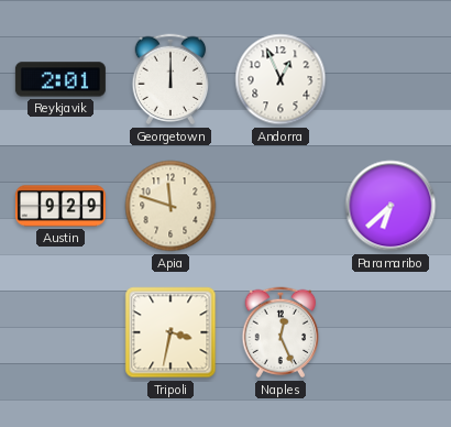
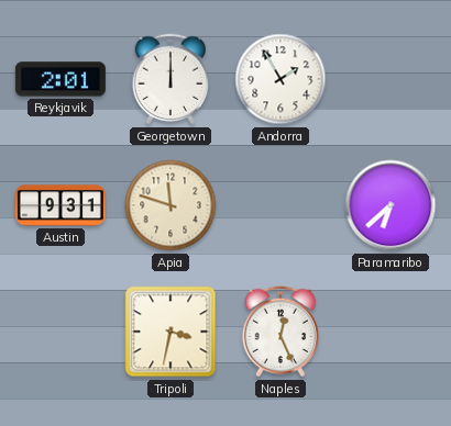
Andorra: 12:56 -> 1:55 (280, 79)
Austin: 9:29 -> 9:31 (61, 205)
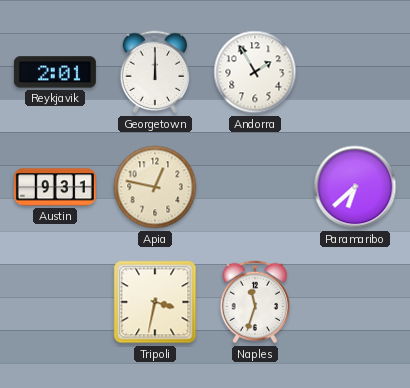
Apia: 11:48 -> 12:47 (155, 187)
Naples: 12:26 -> 11:33 (255, 302)
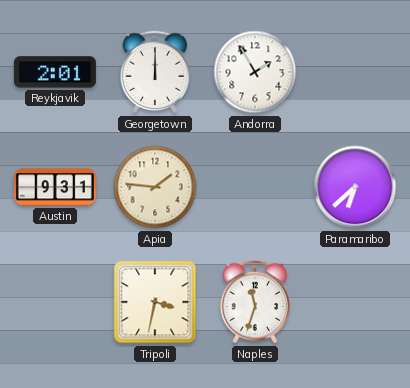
Apia: 12:47 -> 1:46 (155, 187)
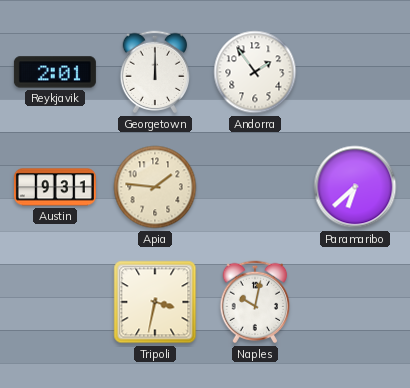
Andorra: 1:55 -> 1:54 (255, 72)
Naples: 11:33 -> 10:02 (255, 302)
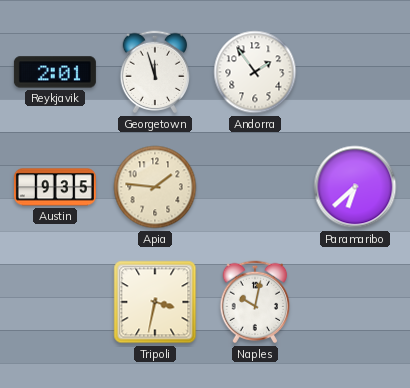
Georgetown: 12:00 -> 11:57 (155, 72)
Austin: 9:31 -> 9:35 (55, 187)
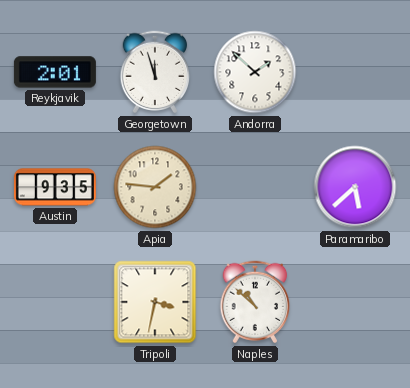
Andorra: 1:54 -> 1:52 (255, 72)
Paramaribo: 6:38 -> 5:38 (355, 187)
Naples: 10:02 -> 10:52 (255, 302)
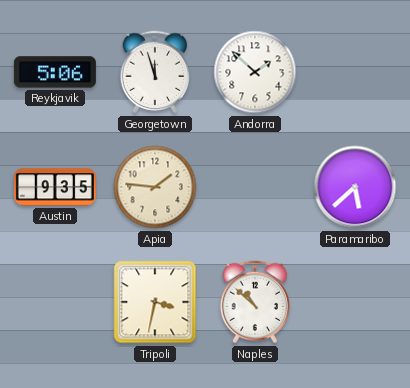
Reykjavik: 2:01 -> 5:06 (55, 72)
